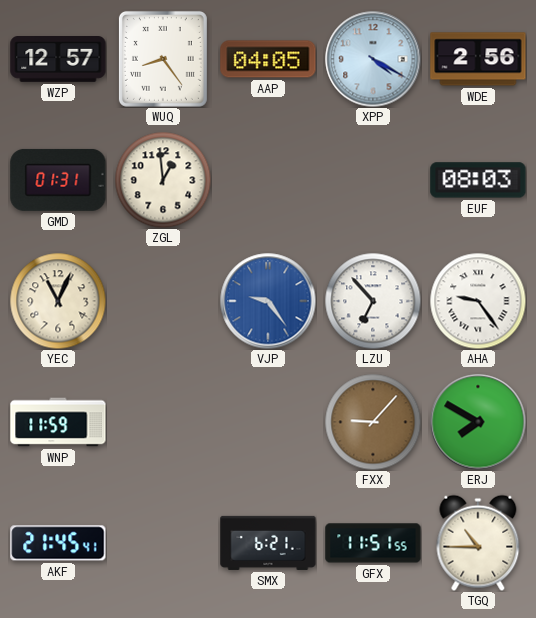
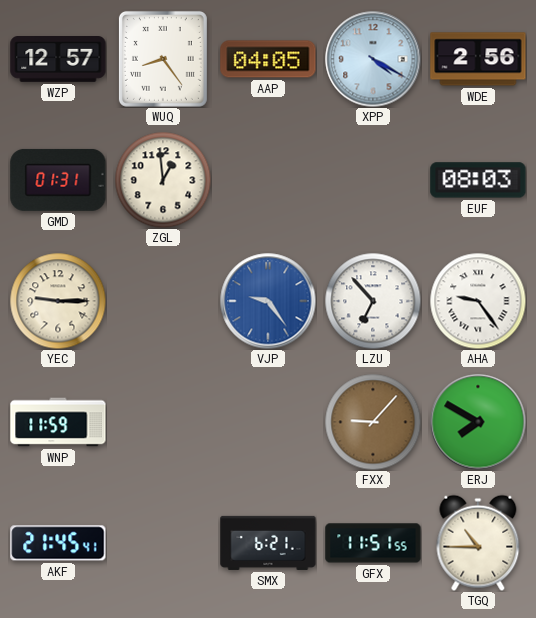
YEC: 11:04 -> 9:15 (58, 301)
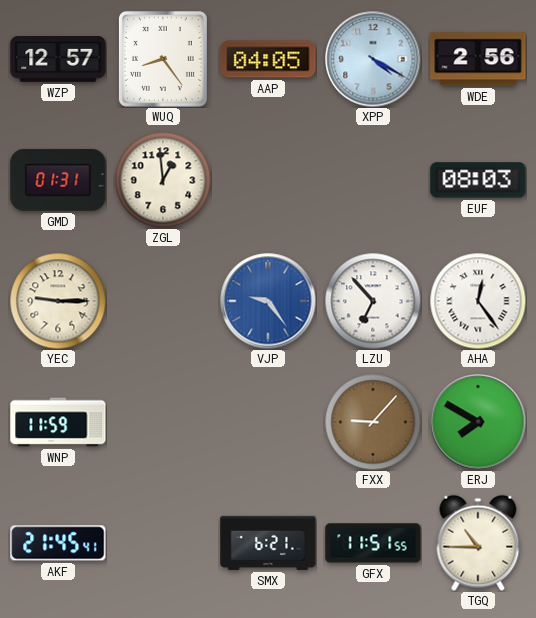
AHA: 9:24 -> 12:24 (478, 301)
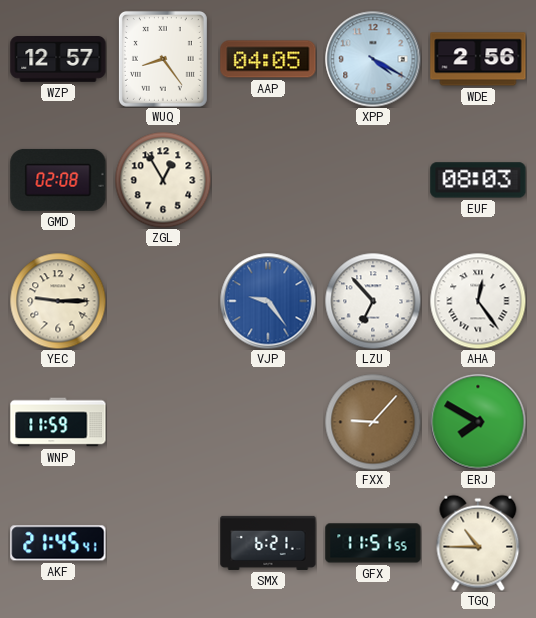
GMD: 01:31 -> 02:08 (58, 180)
ZGL: 12:59 -> 12:55 (163, 180)
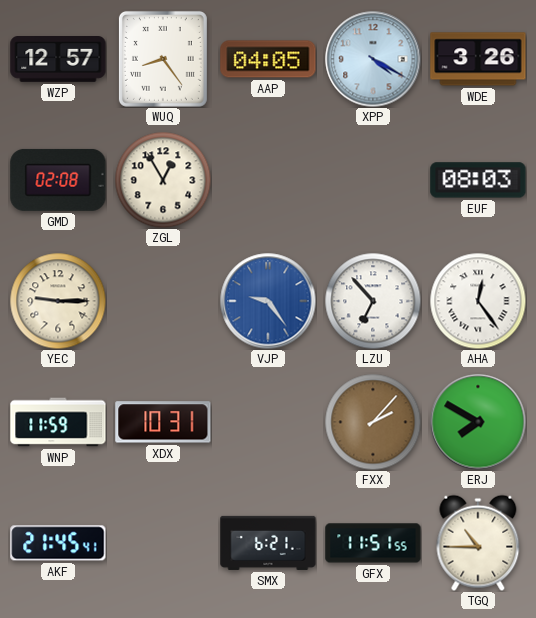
WDE: 2:56 -> 3:26 (478, 59)
XDX: none -> 10:31 (163, 422)
FXX: 9:07 -> 2:07 (373, 422)
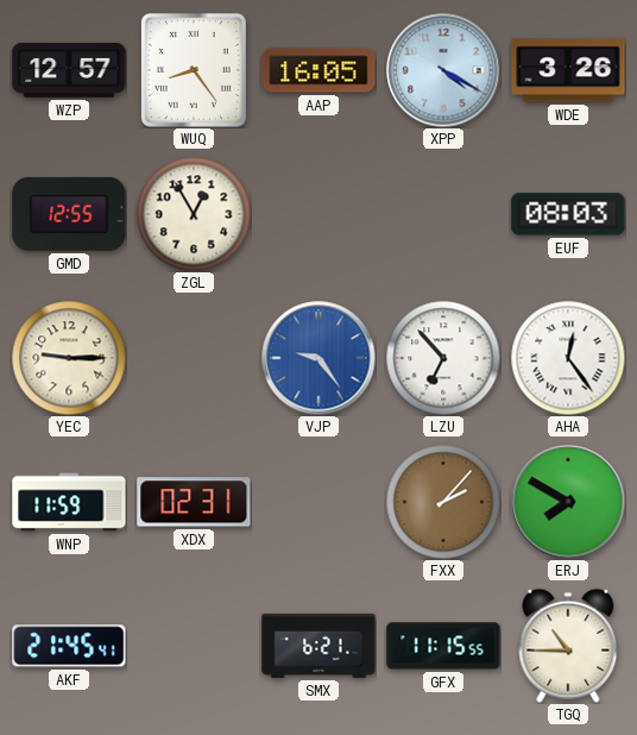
AAP: 04:05 -> 16:05 (318, 70)
GMD: 02:08 -> 12:55 (69, 214)
XDX: 10:31 -> 02:31 (194, 502)
GFX: 11:51 -> 11:15 (443, 646)
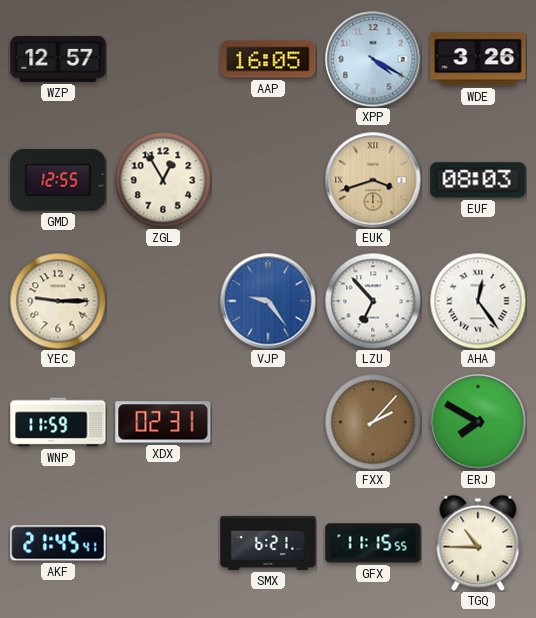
WUQ: 8:24 -> none (194, 70)
EUK: none -> 3:42 (373, 180)
